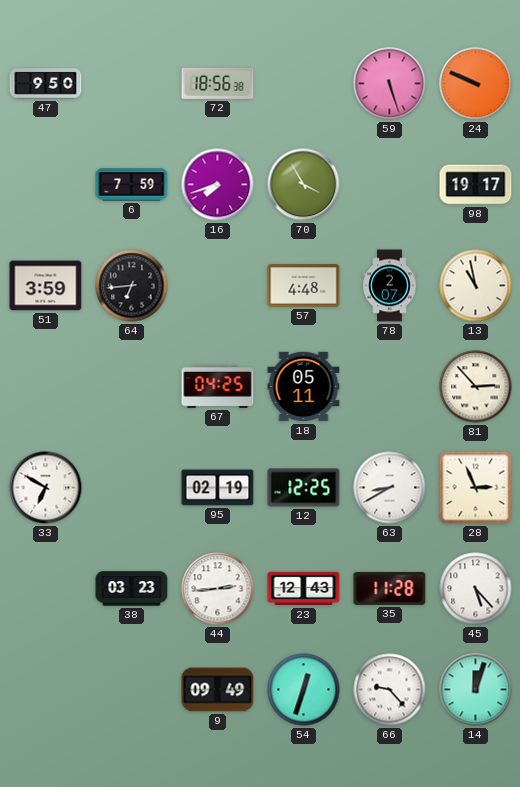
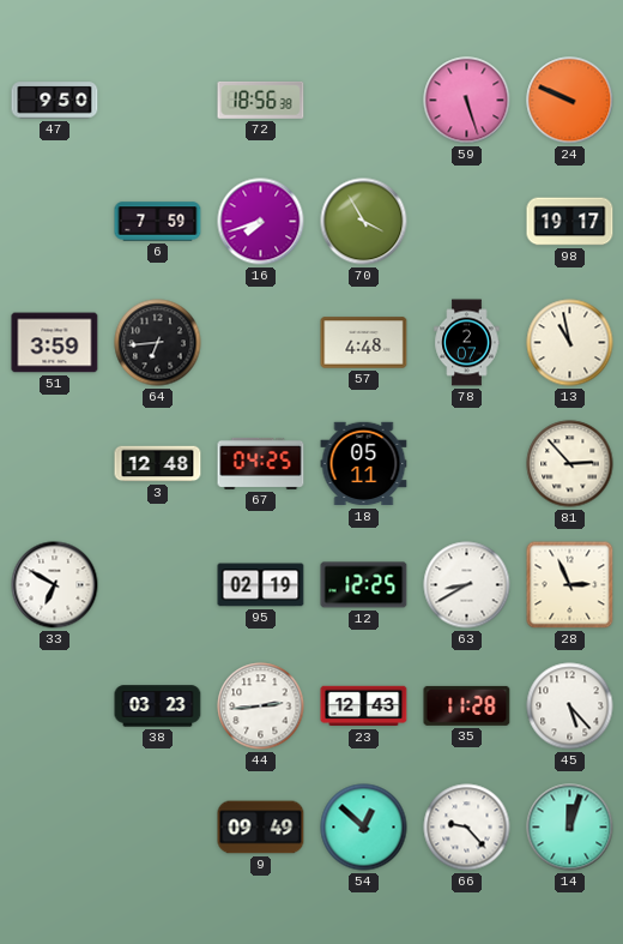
3: none -> 12:48 (158, 464)
54: 12:33 -> 12:52 (364, 828)
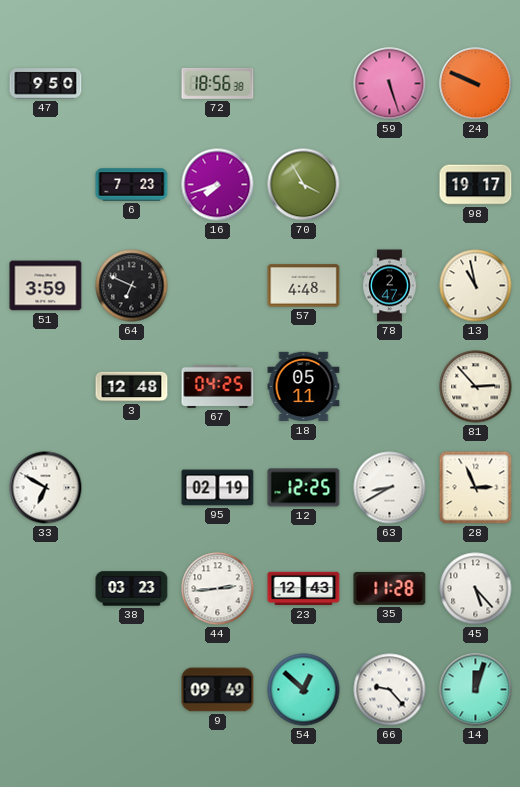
6: 7:59 -> 7:23 (132, 185)
64: 6:44 -> 6:49 (132, 286)
78: 2:07 -> 2:47 (390, 286)
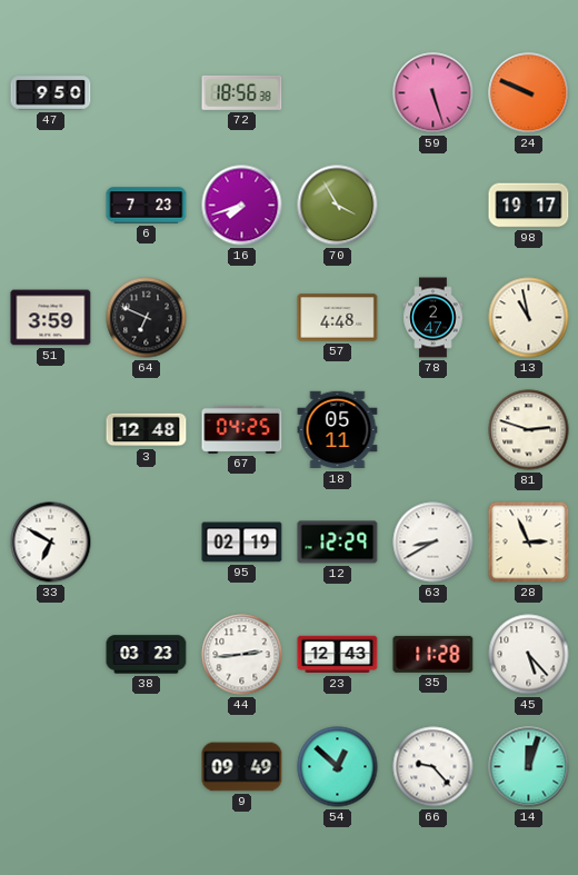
81: 2:53 -> 2:48 (529, 430)
12: 12:25 -> 12:29 (338, 543)
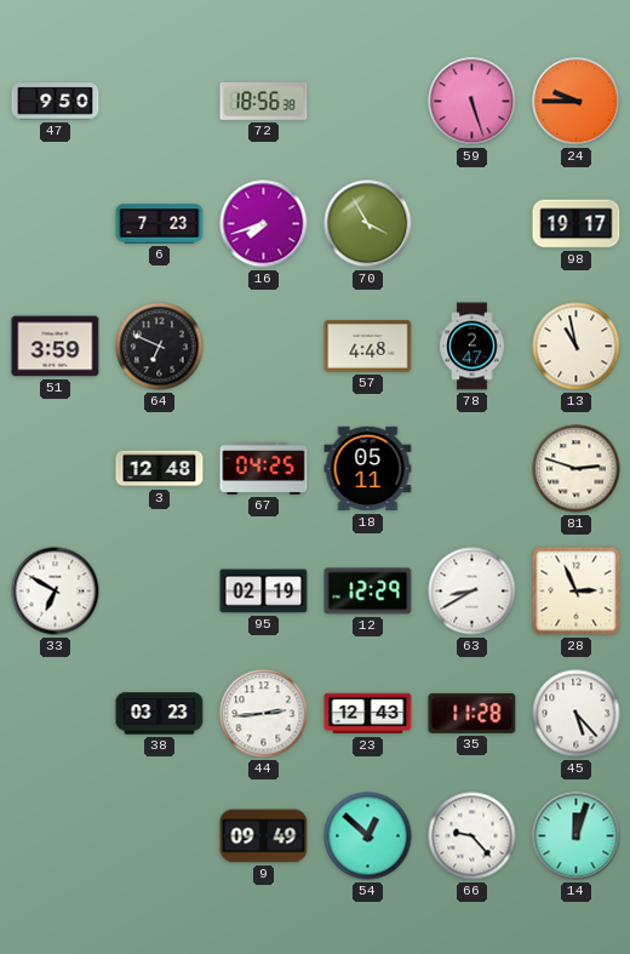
24: 9:49 -> 9:45 (577, 102)
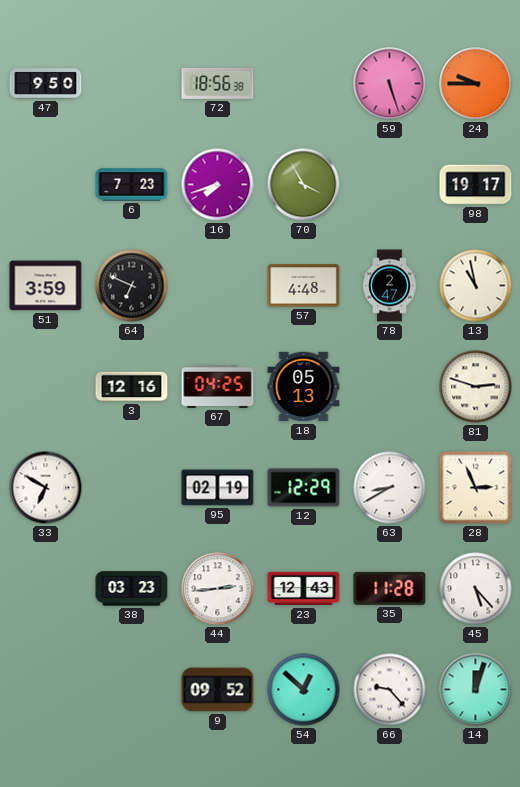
3: 12:48 -> 12:16 (132, 387)
18: 05:11 -> 05:13 (304, 387)
9: 09:49 -> 09:52 (218, 690)
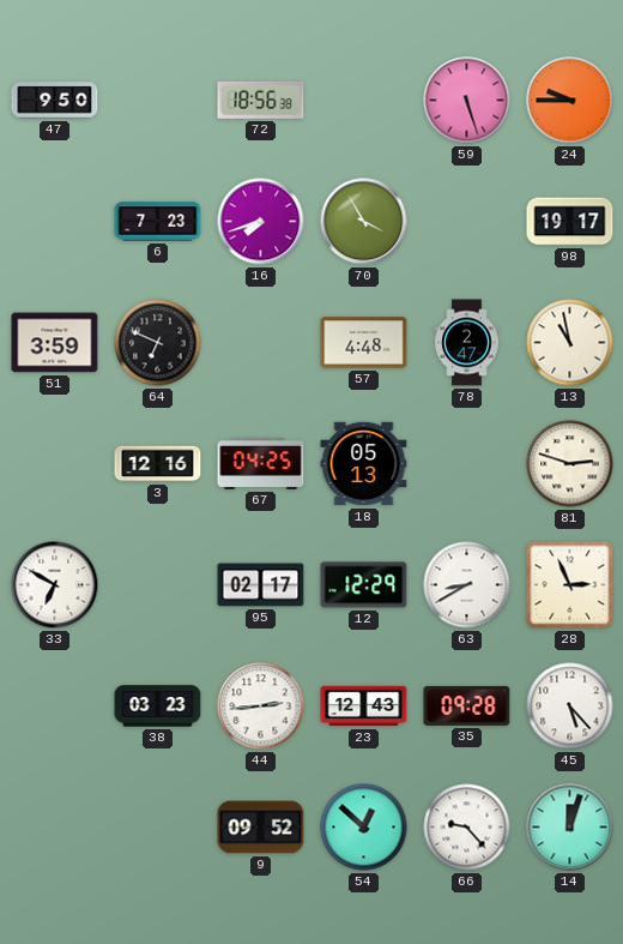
95: 02:19 -> 02:17 (261, 585)
35: 11:28 -> 09:28 (467, 705)
